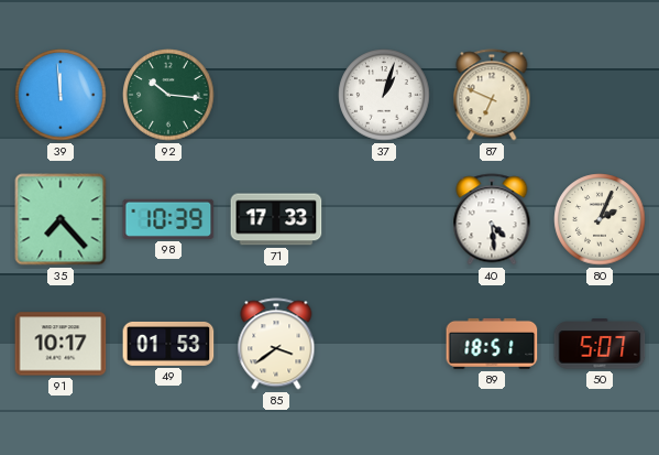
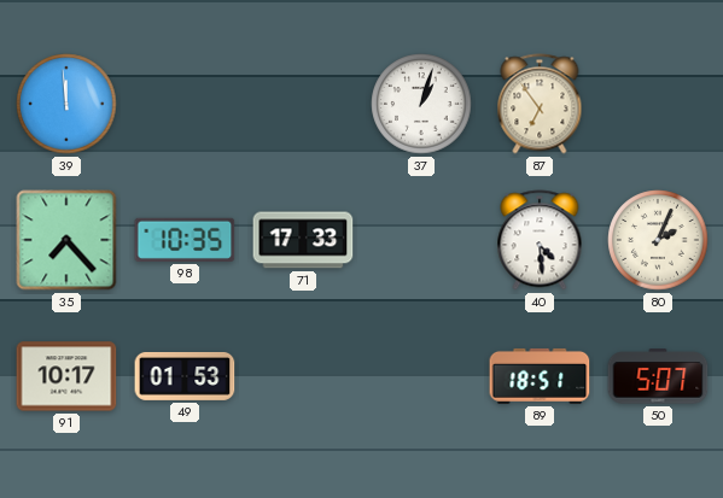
92: 10:16 -> none (168, 95)
87: 6:49 -> 6:54 (540, 104)
98: 10:39 -> 10:35 (185, 240)
85: 3:39 -> none (276, 344)
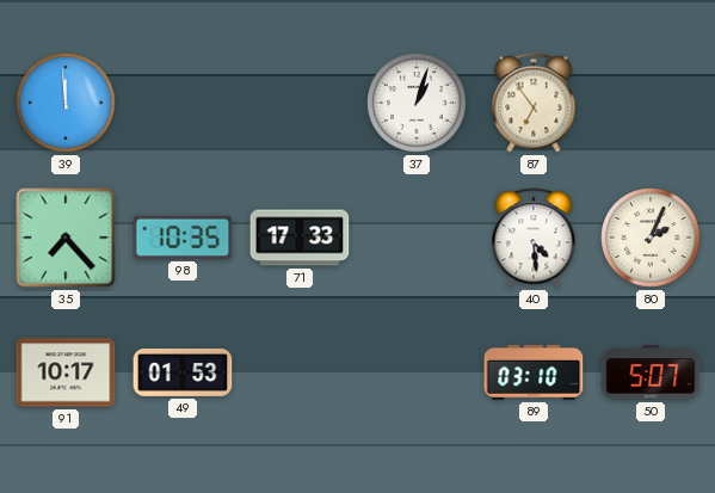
89: 18:51 -> 03:10 (534, 372)
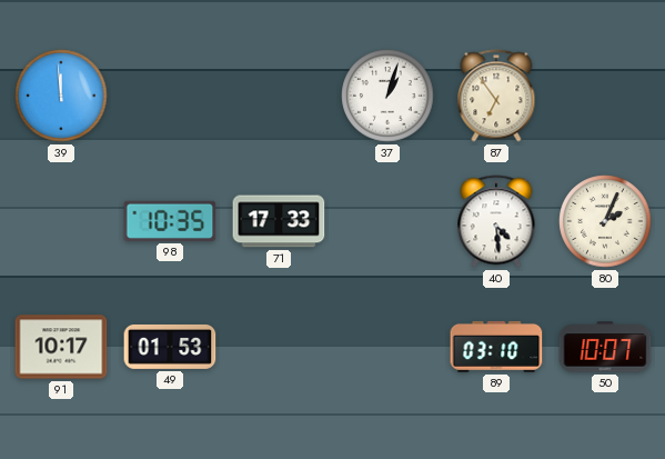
35: 7:23 -> none (66, 238)
50: 5:07 -> 10:07 (605, 347)
